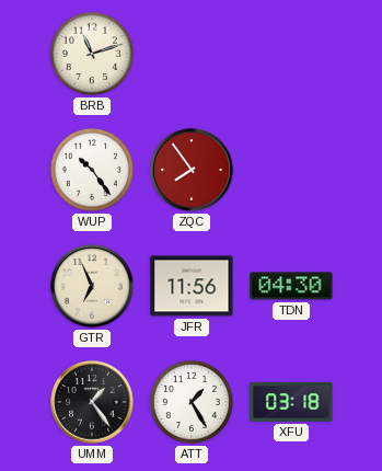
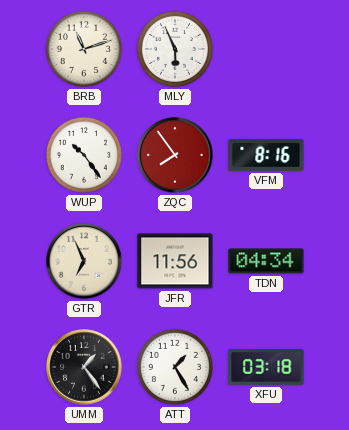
MLY: none -> 5:56 (175, 49)
VFM: none -> 8:16 (266, 155)
TDN: 04:30 -> 04:34 (266, 261)
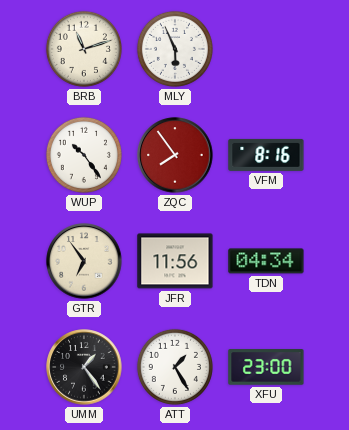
GTR: 6:56 -> 6:54 (84, 261)
XFU: 03:18 -> 23:00 (266, 367)
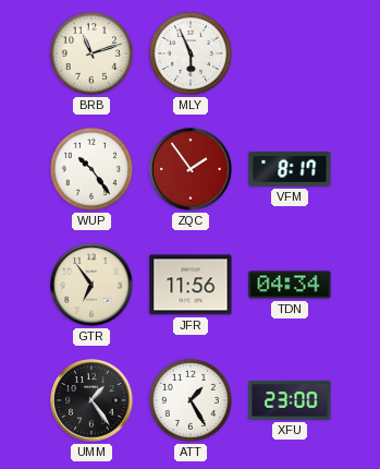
ZQC: 7:54 -> 1:54 (191, 169)
VFM: 8:16 -> 8:17 (290, 169)
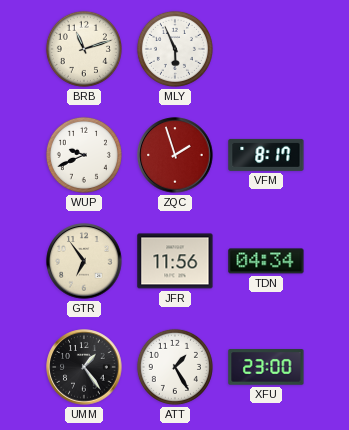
WUP: 10:24 -> 9:41 (84, 155)
ZQC: 1:54 -> 1:57 (175, 155)
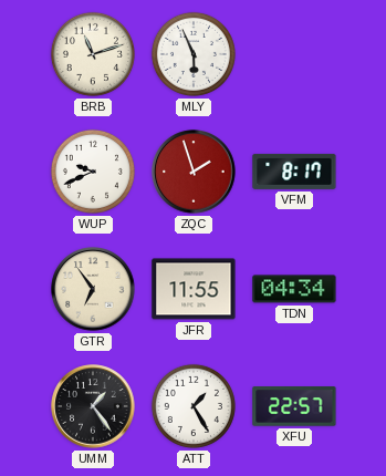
JFR: 11:56 -> 11:55 (194, 289)
XFU: 23:00 -> 22:57 (294, 406)
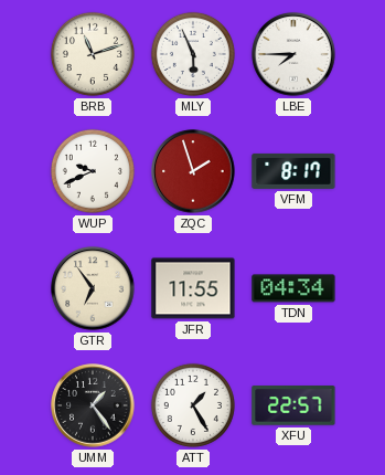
LBE: none -> 7:45 (293, 54)
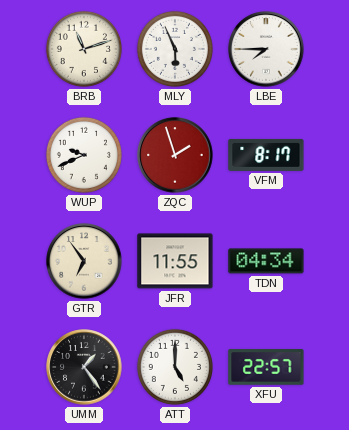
ATT: 1:25 -> 5:00 (175, 367)
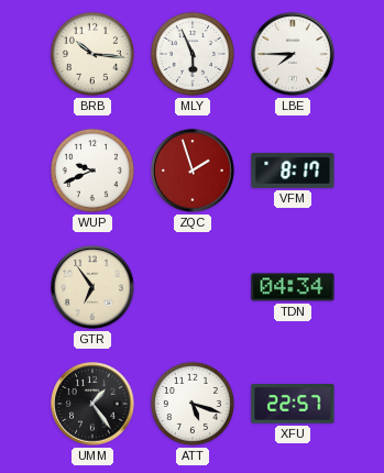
BRB: 11:12 -> 10:16 (92, 54)
JFR: 11:55 -> none (175, 261)
ATT: 5:00 -> 5:18 (193, 404)
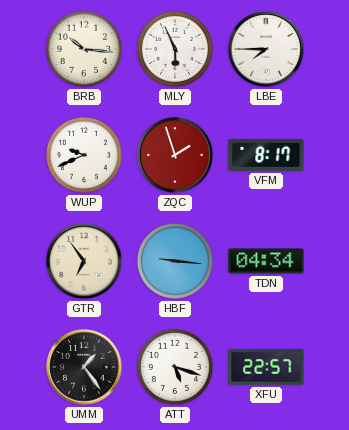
HBF: none -> 9:16 (175, 261)
